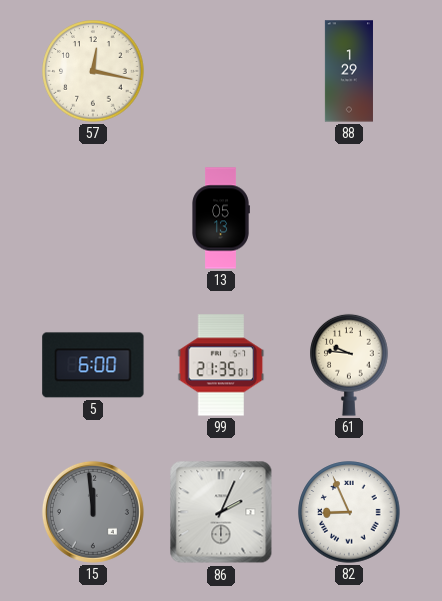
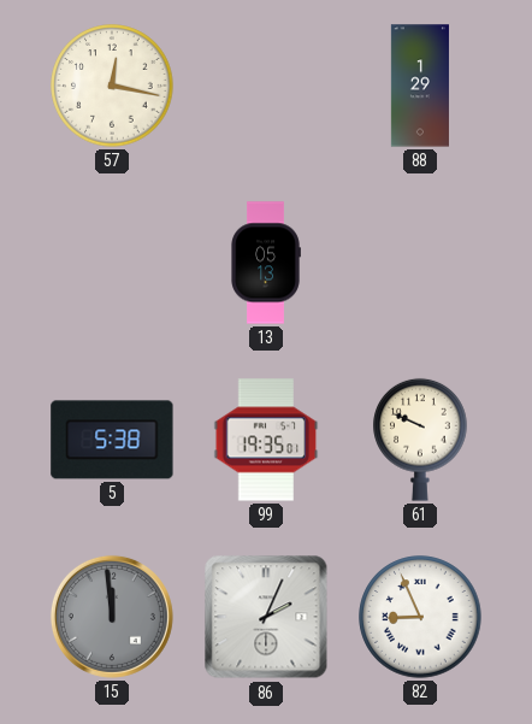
5: 6:00 -> 5:38 (112, 440)
99: 21:35 -> 19:35 (266, 440)
61: 9:46 -> 9:49 (420, 440)
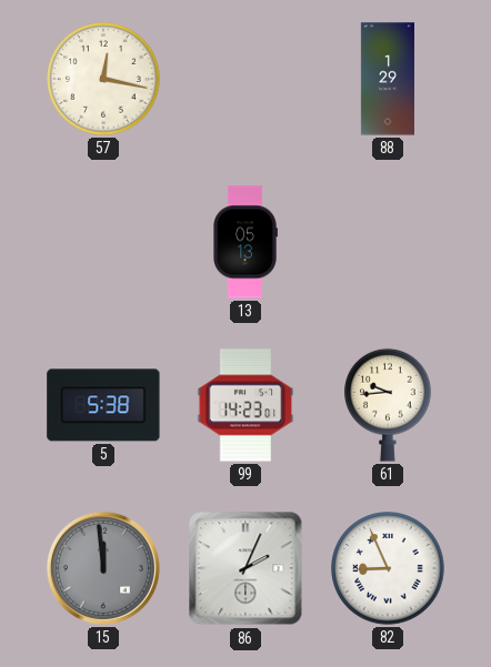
99: 19:35 -> 14:23 (245, 405)
61: 9:49 -> 9:44 (388, 405)
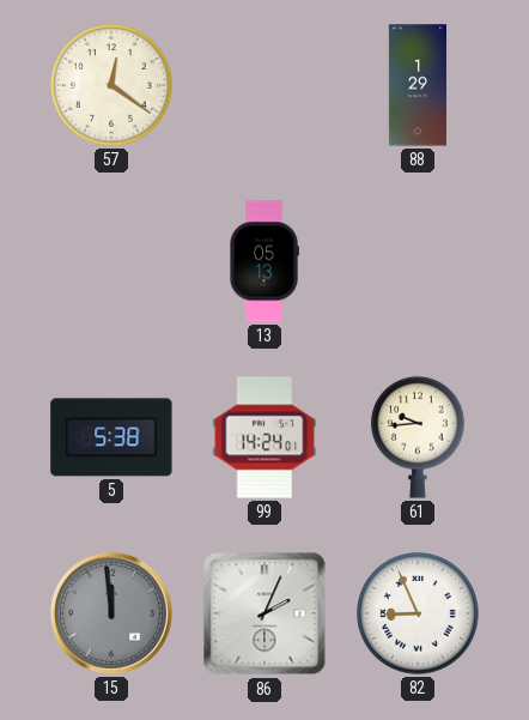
57: 12:17 -> 12:21 (111, 85)
99: 14:23 -> 14:24 (264, 437)
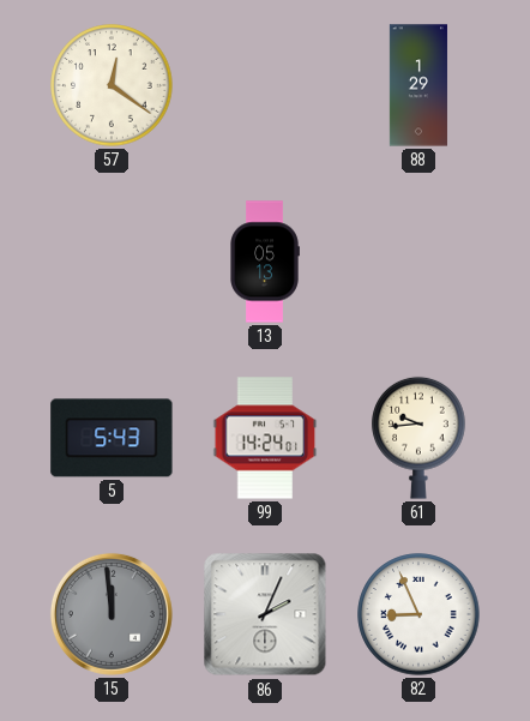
5: 5:38 -> 5:43 (112, 438)
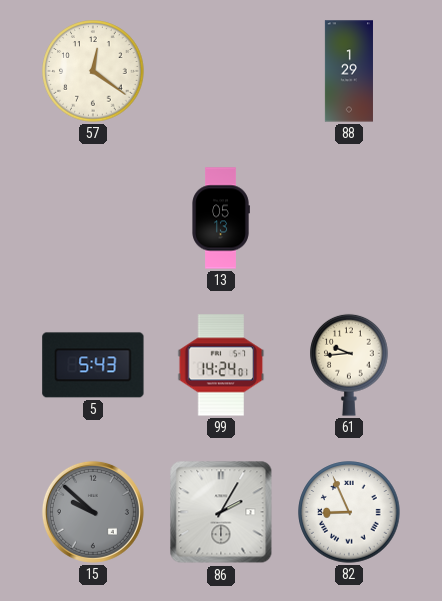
15: 11:59 -> 9:52 (93, 512)
86: 2:04 -> 2:05 (221, 512)
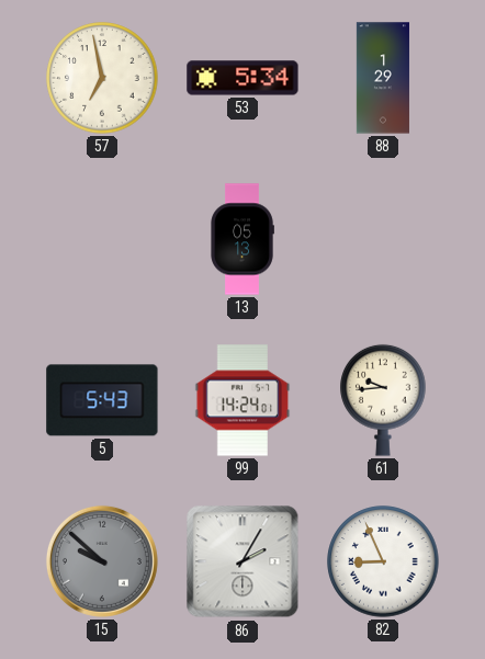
57: 12:21 -> 6:58 (102, 78)
53: none -> 5:34 (243, 78)
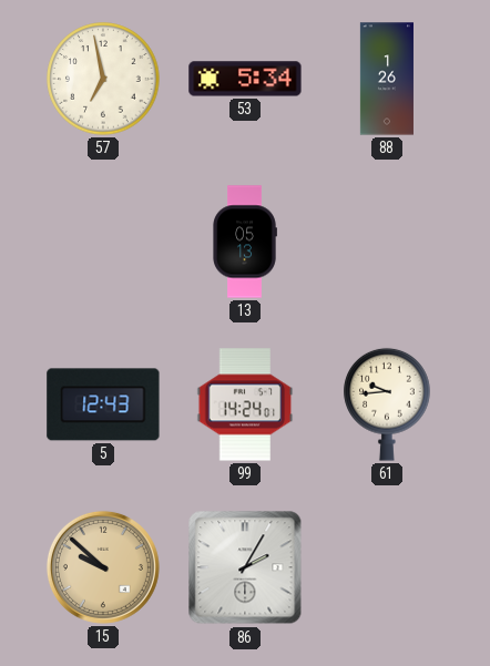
88: 1:29 -> 1:26 (387, 79)
5: 5:43 -> 12:43 (103, 404)
15 dial: grey -> champagne (103, 567)
82: 8:56 -> none (383, 561)
